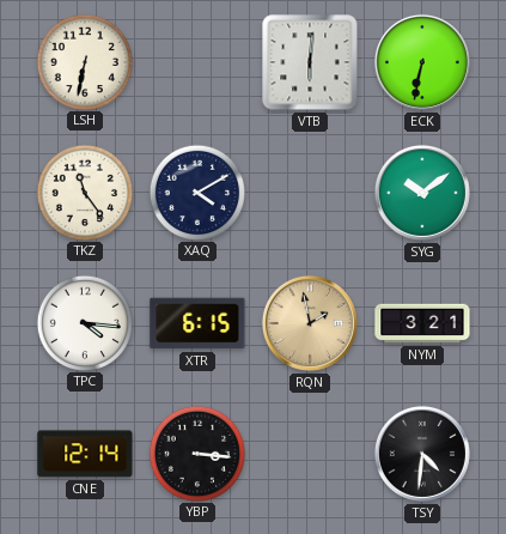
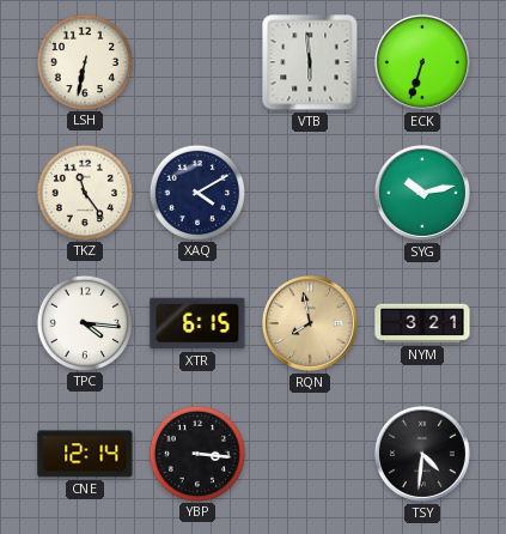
VTB: 6:01 -> 5:59 (310, 62)
ECK: 6:32 -> 6:33 (422, 62)
SYG: 10:09 -> 10:13 (422, 193)
RQN: 1:58 -> 7:58 (310, 323)
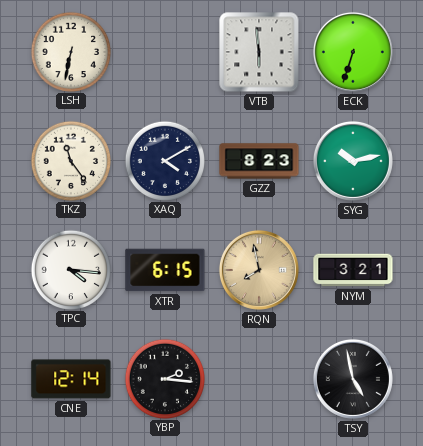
GZZ: none -> 8:23 (259, 161)
YBP: 3:16 -> 2:16 (164, 378)
TSY: 4:31 -> 4:58 (353, 379)
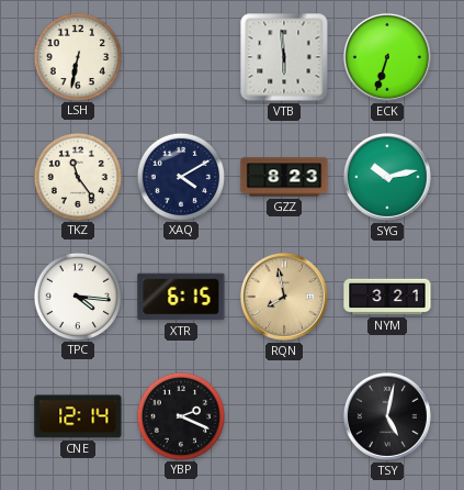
YBP: 2:16 -> 2:19 (180, 415)
TSY: 4:58 -> 5:02 (387, 416)
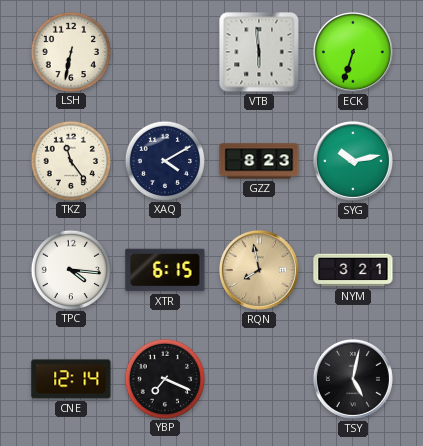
YBP: 2:19 -> 7:19 (164, 378)
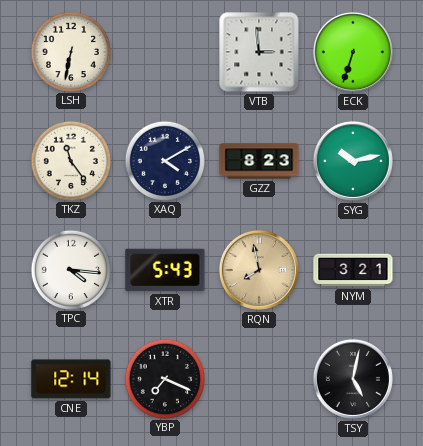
VTB: 5:59 -> 2:59 (259, 52)
XTR: 6:15 -> 5:43 (165, 270)
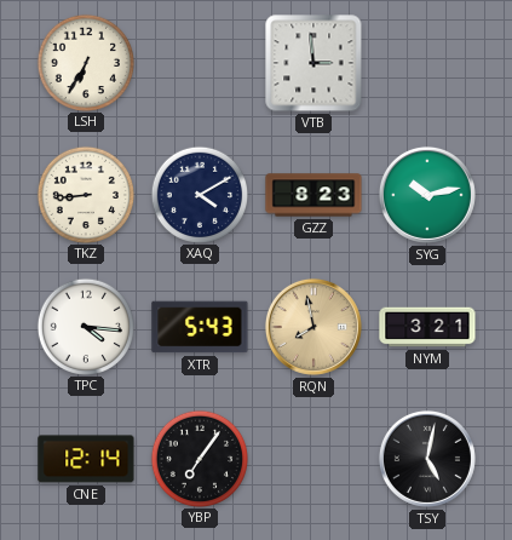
LSH: 6:32 -> 6:35 (85, 62)
ECK: 6:33 -> none (353, 52)
TKZ: 11:24 -> 8:44 (85, 194)
YBP: 7:19 -> 7:06 (199, 458)
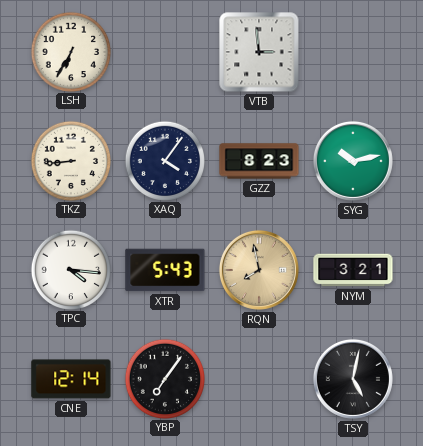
XAQ: 4:10 -> 4:06 (164, 160)
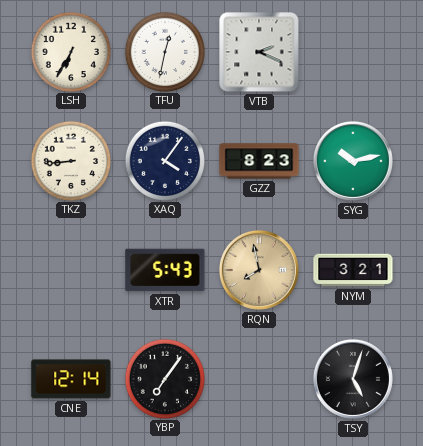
TFU: none -> 12:32 (164, 51)
VTB: 2:59 -> 2:19 (259, 52)
TPC: 4:16 -> none (70, 269)
TSY: 5:02 -> 5:03 (353, 379)
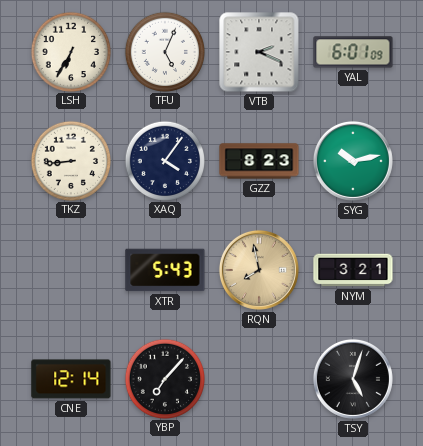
TFU: 12:32 -> 5:04 (164, 51)
YAL: none -> 6:01 (353, 52)
YBP: 7:06 -> 7:07 (164, 378)
